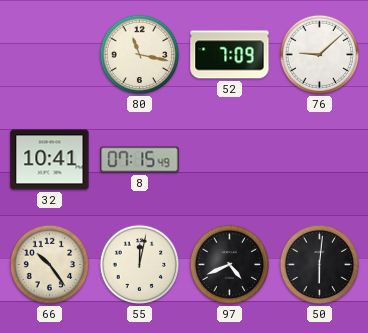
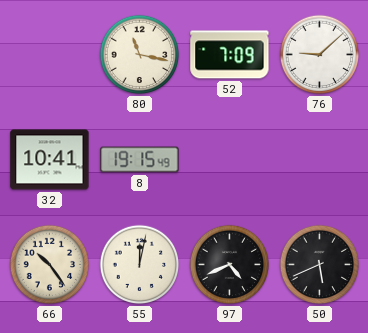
8: 07:15 -> 19:15 (140, 160)
50: 6:01 -> 5:41 (320, 265)
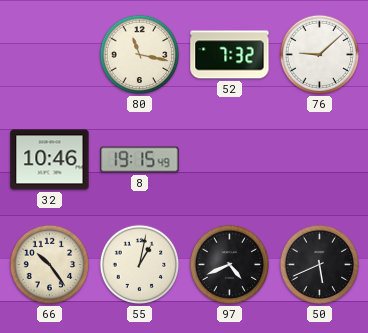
52: 7:09 -> 7:32 (230, 55)
32: 10:41 -> 10:46 (50, 160)
55: 12:02 -> 1:02 (140, 265)
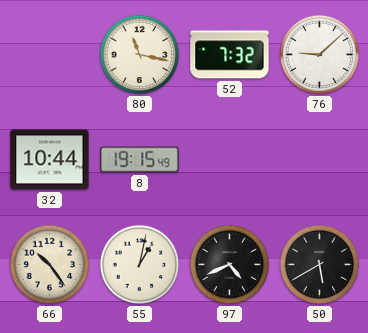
32: 10:46 -> 10:44 (50, 160)
50: 5:41 -> 5:40 (320, 265)
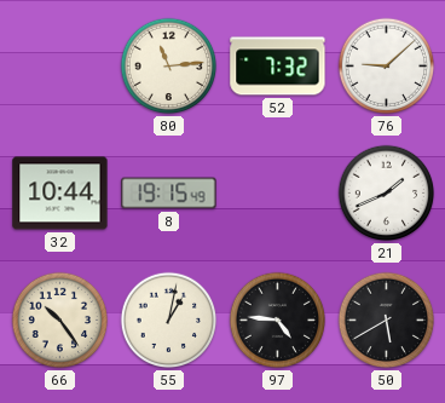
80: 11:17 -> 11:14 (169, 67)
21: none -> 1:41 (387, 194)
97: 4:41 -> 4:46 (278, 321)
